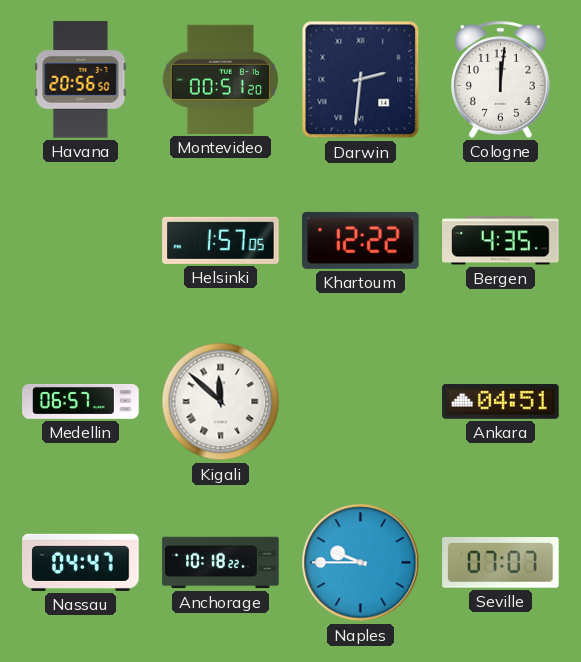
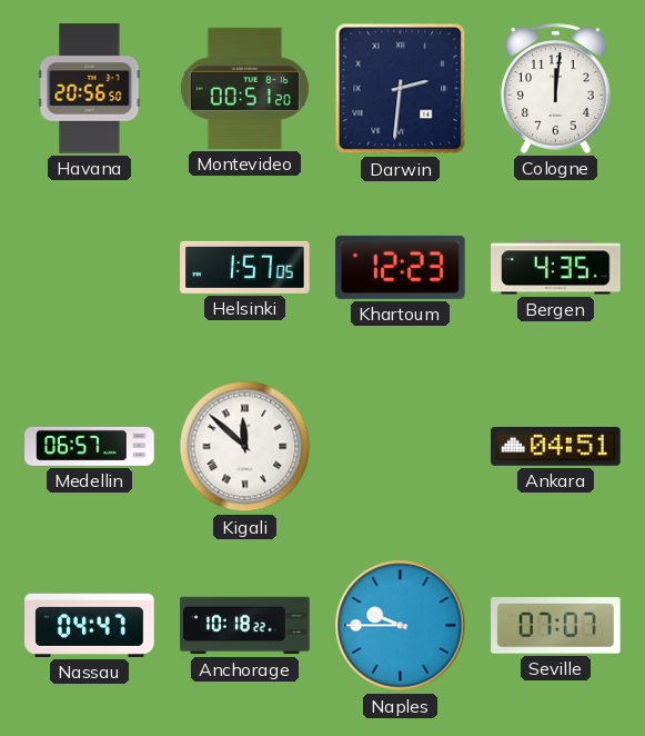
Khartoum: 12:22 -> 12:23 (401, 267)
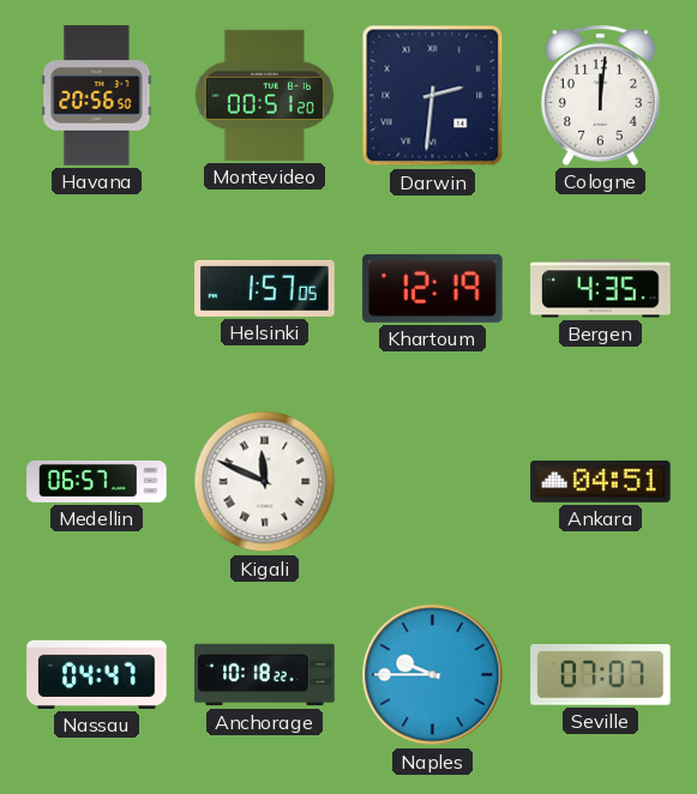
Khartoum: 12:23 -> 12:19 (433, 288)
Kigali: 11:52 -> 11:49 (265, 482)
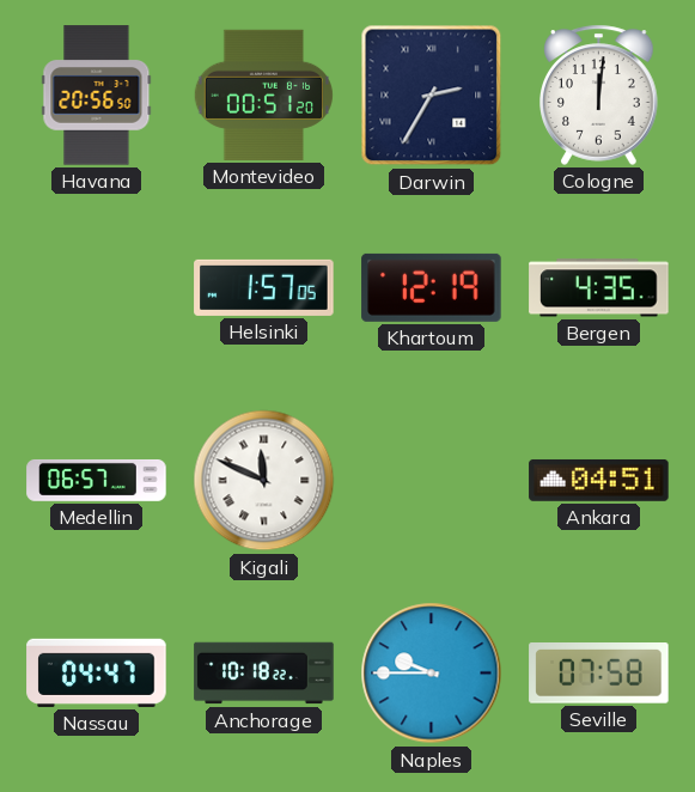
Darwin: 2:31 -> 2:35 (432, 96)
Seville: 07:07 -> 07:58 (599, 674)
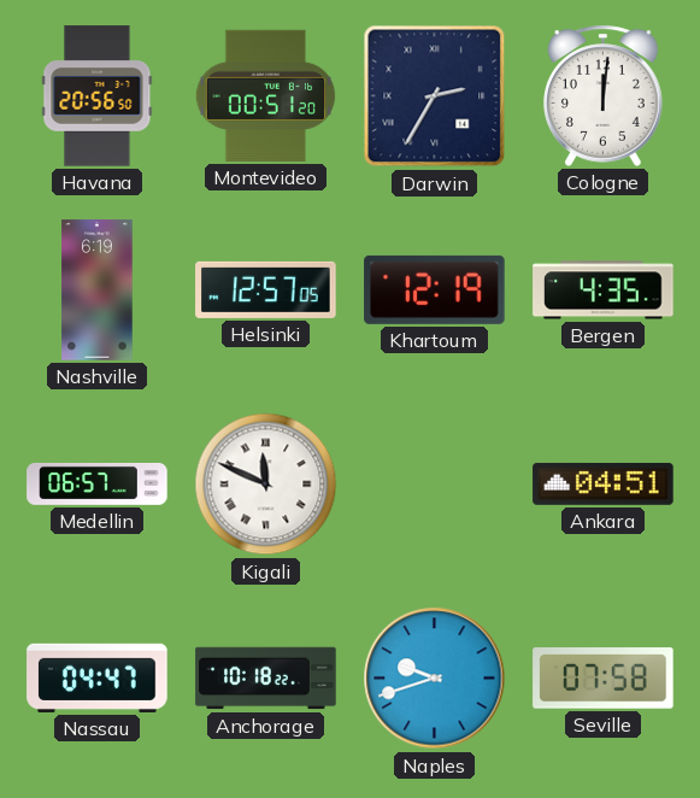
Nashville: none -> 6:19 (98, 291)
Helsinki: 1:57 -> 12:57 (266, 289)
Naples: 9:45 -> 9:42 (435, 679)
